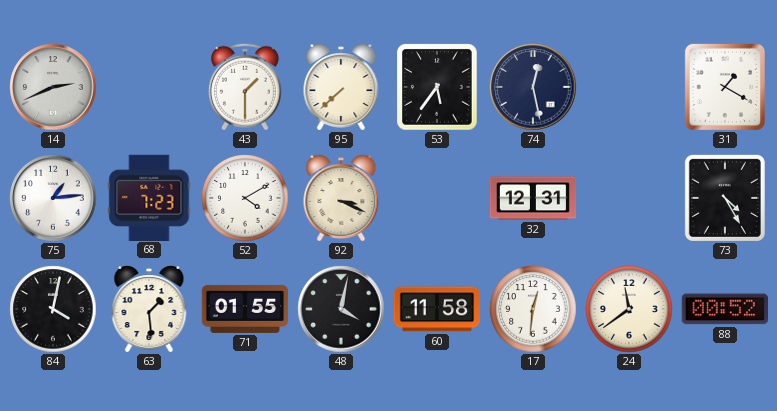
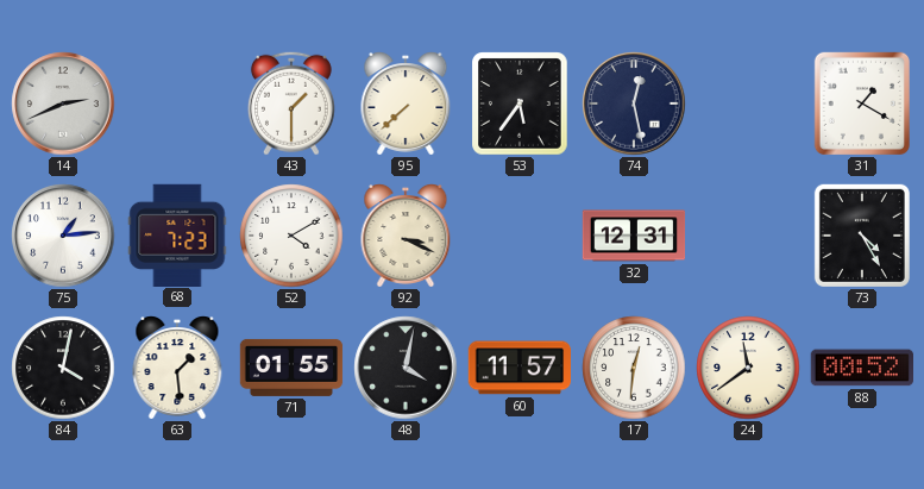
60: 11:58 -> 11:57 (518, 368)
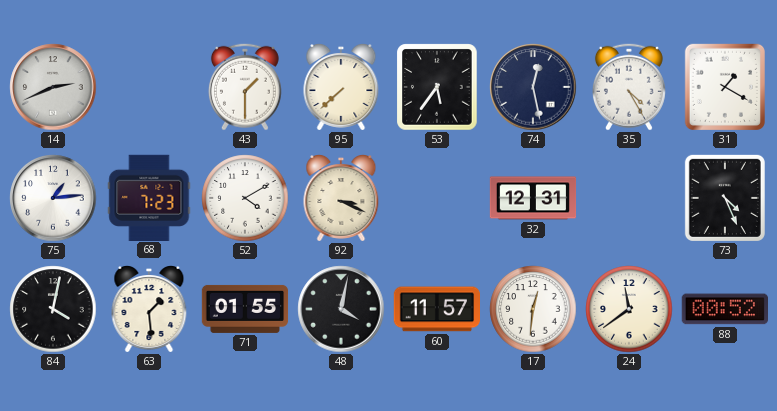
35: none -> 4:25 (629, 87)
73: 4:25 -> 4:26 (725, 198)
